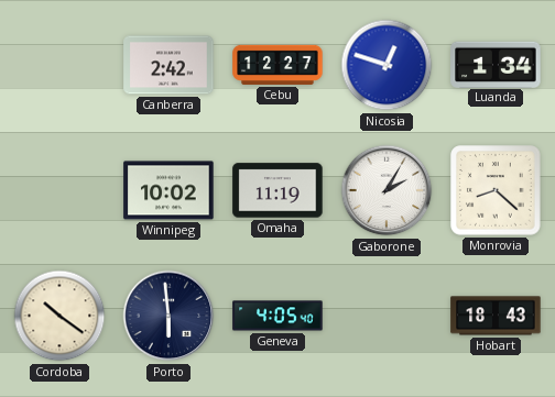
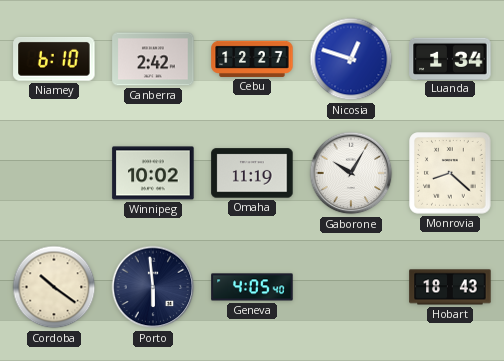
Niamey: none -> 6:10 (54, 60)
Gaborone: 2:05 -> 10:05 (351, 173)
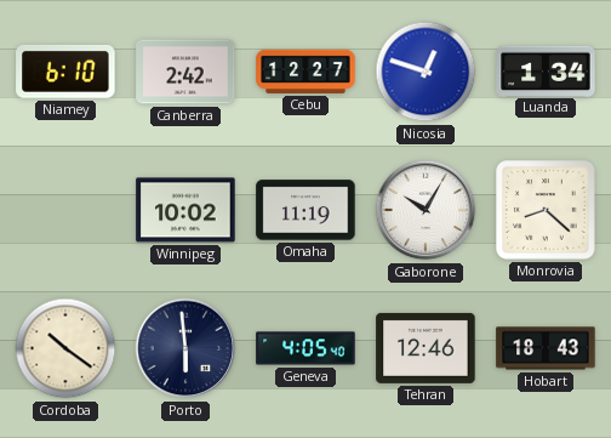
Tehran: none -> 12:46 (426, 348)
